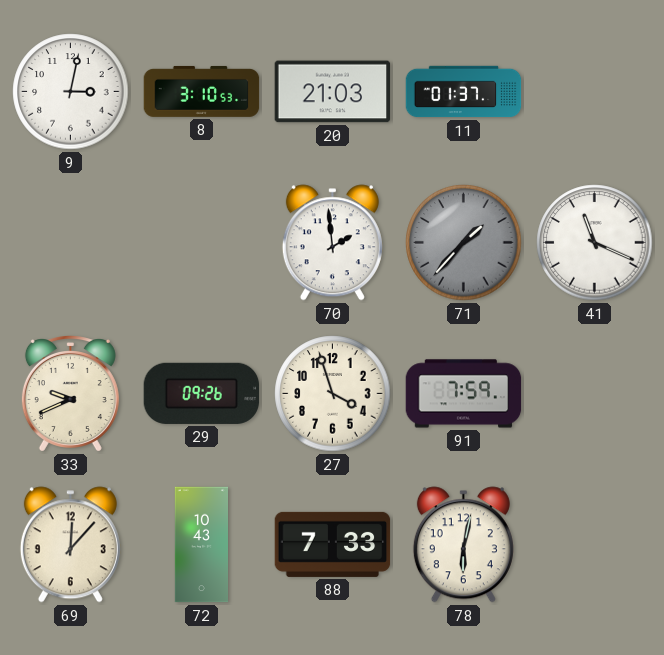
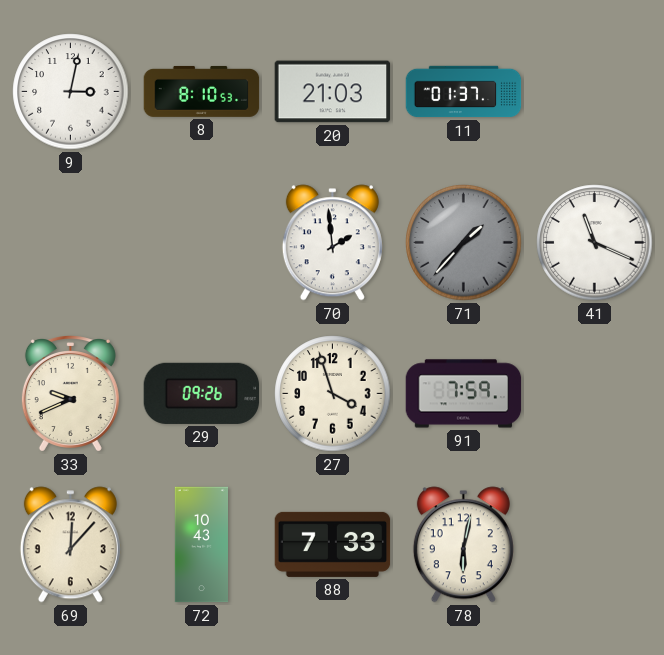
8: 3:10 -> 8:10 (202, 91)
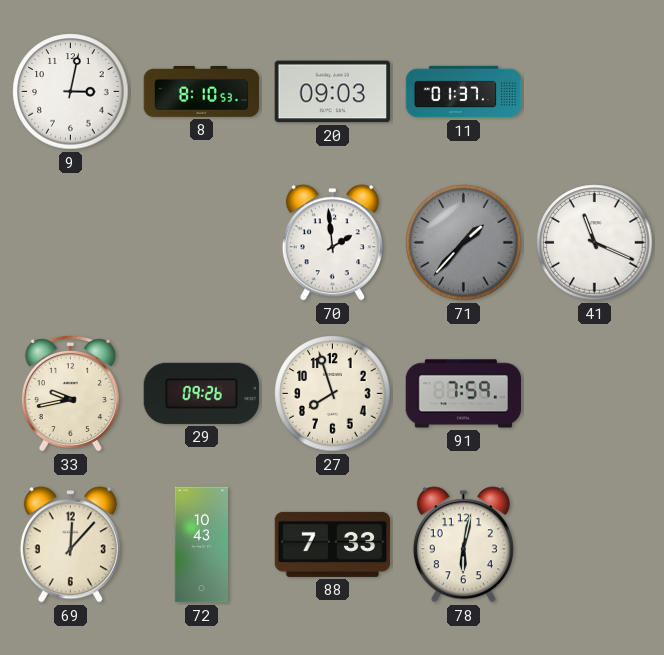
20: 21:03 -> 09:03 (333, 92)
33: 9:41 -> 9:43 (70, 394)
27: 3:57 -> 7:57 (333, 394)
